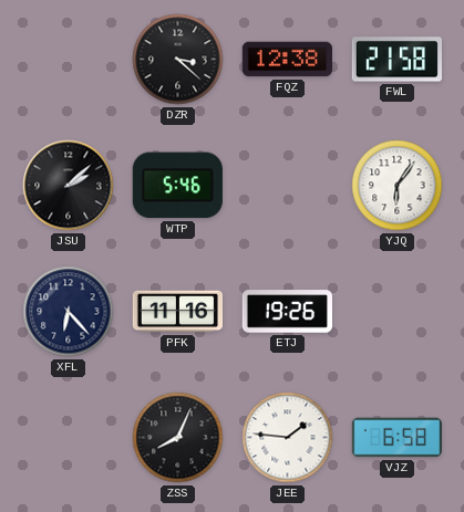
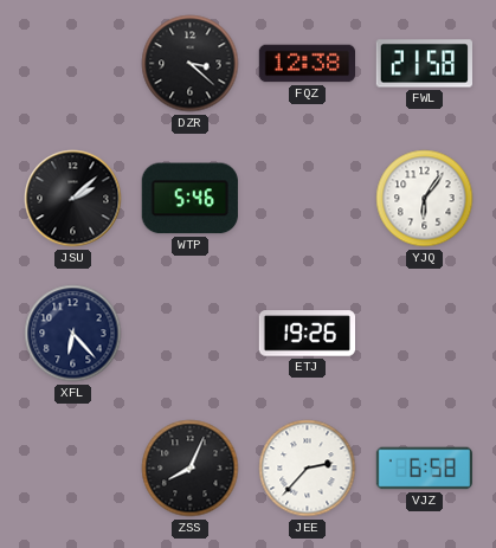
PFK: 11:16 -> none (177, 312)
JEE: 1:46 -> 2:37 (308, 469)
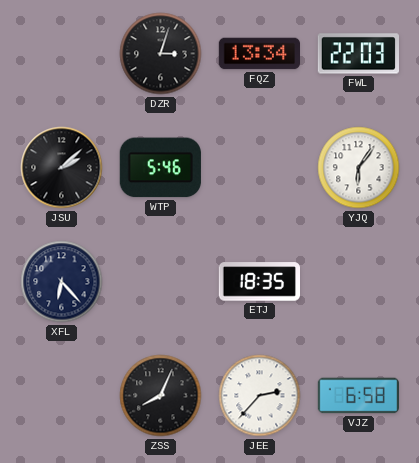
DZR: 3:22 -> 3:03 (161, 54)
FQZ: 12:38 -> 13:34 (259, 54)
FWL: 21:58 -> 22:03 (358, 54)
ETJ: 19:26 -> 18:35 (259, 282)
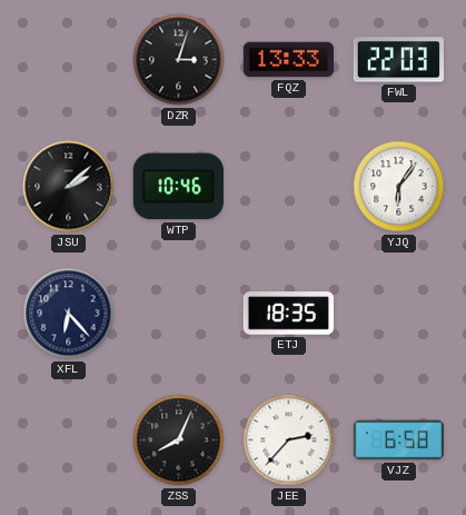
FQZ: 13:34 -> 13:33 (288, 60)
WTP: 5:46 -> 10:46 (178, 187)
